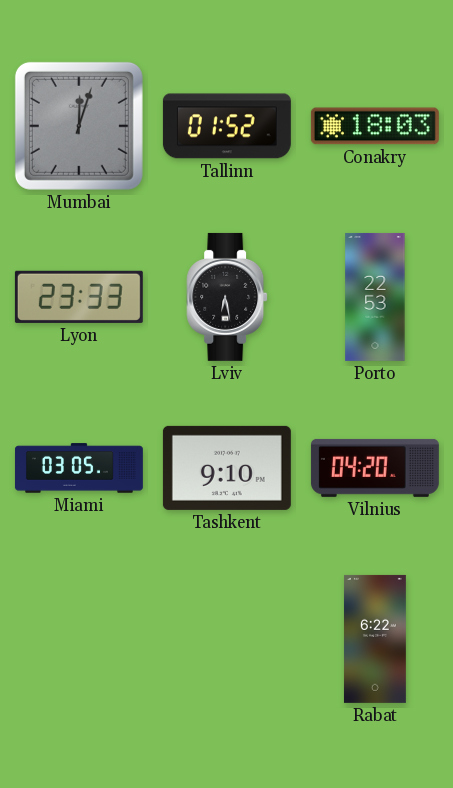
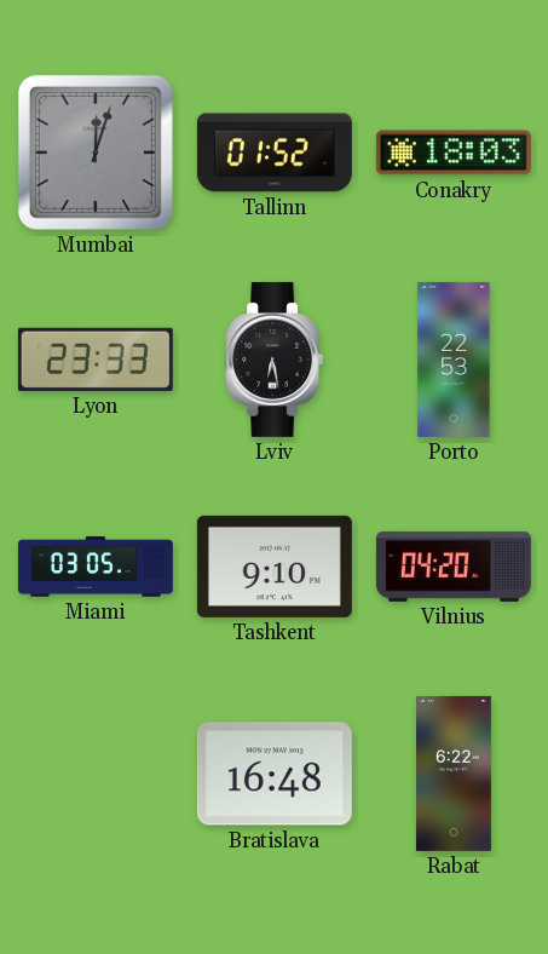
Bratislava: none -> 16:48 (275, 774)
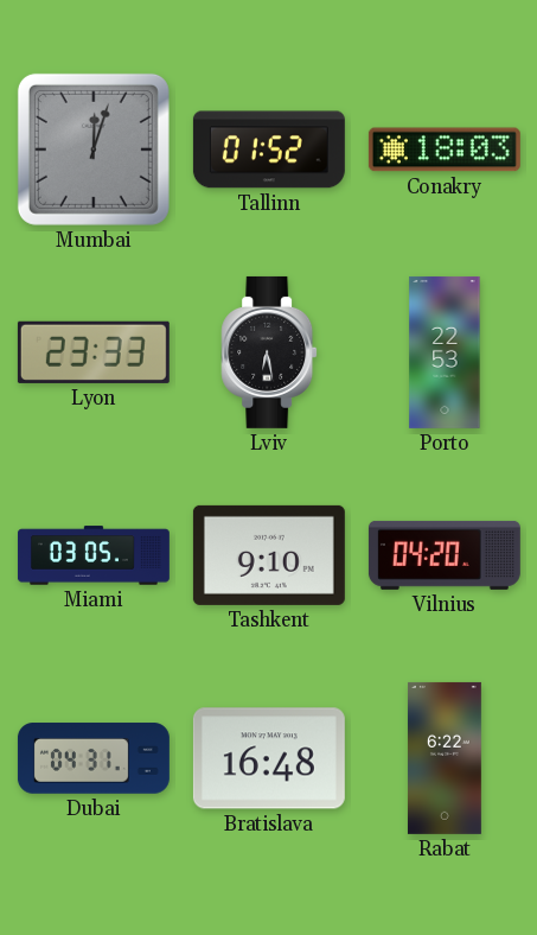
Dubai: none -> 04:31 (94, 758)
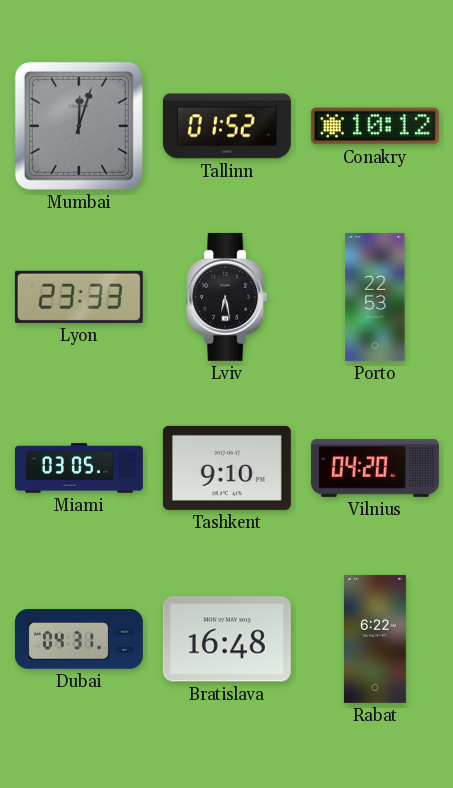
Conakry: 18:03 -> 10:12 (375, 126)
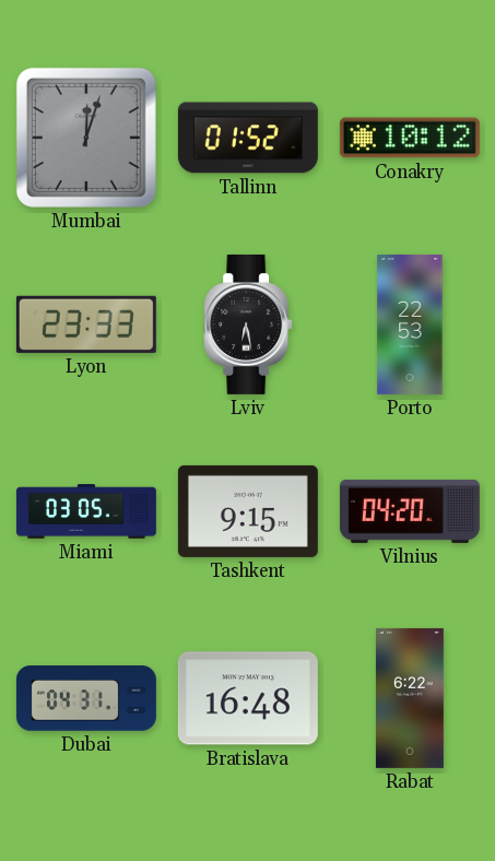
Tashkent: 9:10 -> 9:15 (248, 511)
